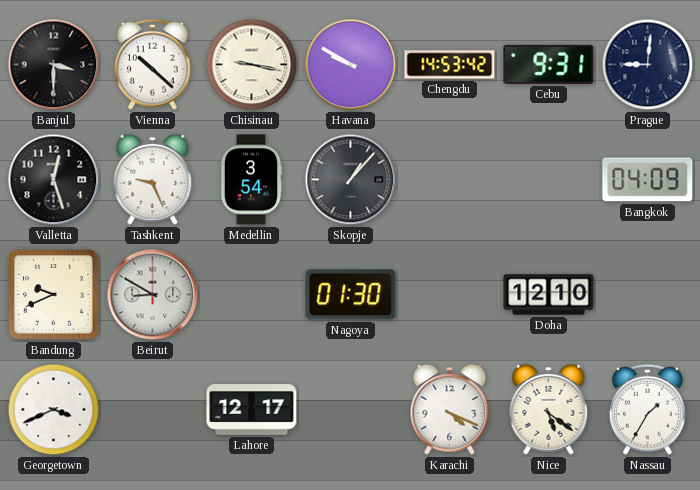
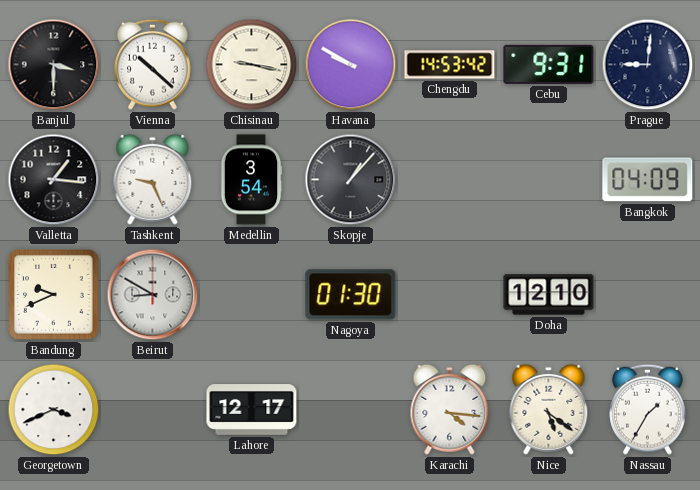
Valletta: 12:27 -> 1:16 (54, 180)
Karachi: 4:19 -> 4:16 (450, 409)
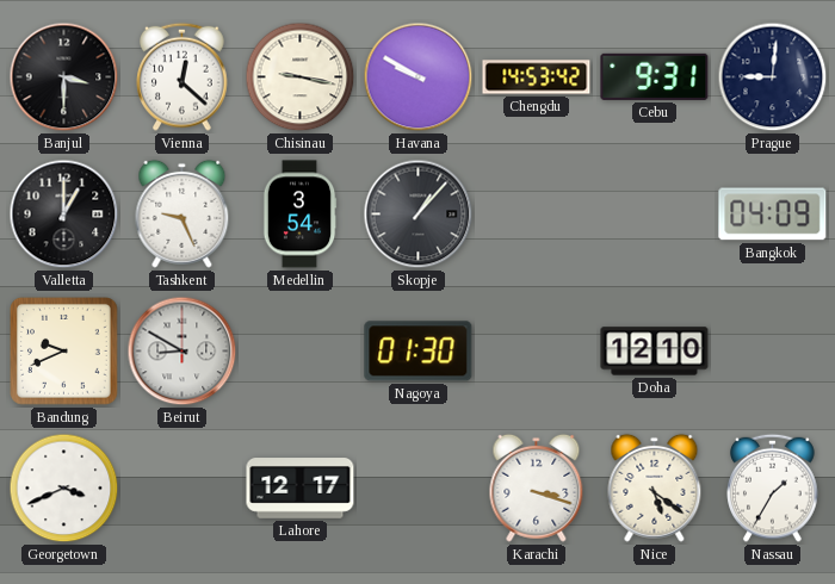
Vienna: 10:22 -> 12:22 (183, 76)
Valletta: 1:16 -> 1:00 (64, 215)
Karachi: 4:16 -> 3:18 (537, 487)
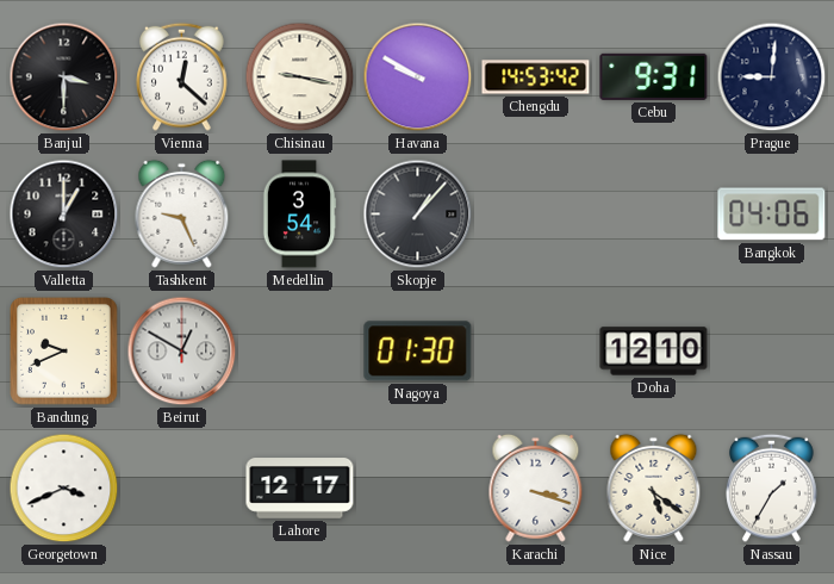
Bangkok: 04:09 -> 04:06 (772, 215)
Beirut: 8:50 -> 12:50 (182, 352)
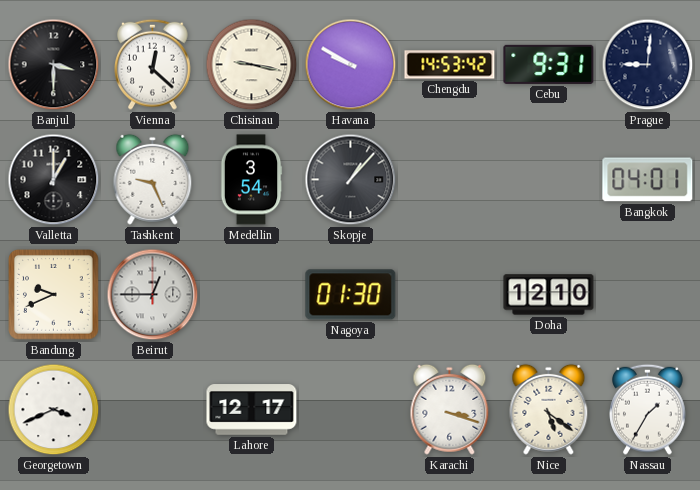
Bangkok: 04:06 -> 04:01 (648, 180)
Beirut: 12:50 -> 12:45 (153, 295)
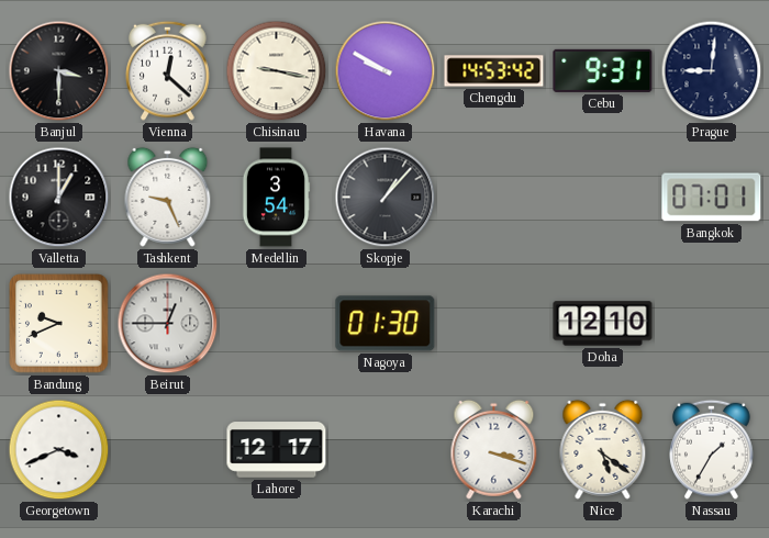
Bangkok: 04:01 -> 07:01 (712, 198)
